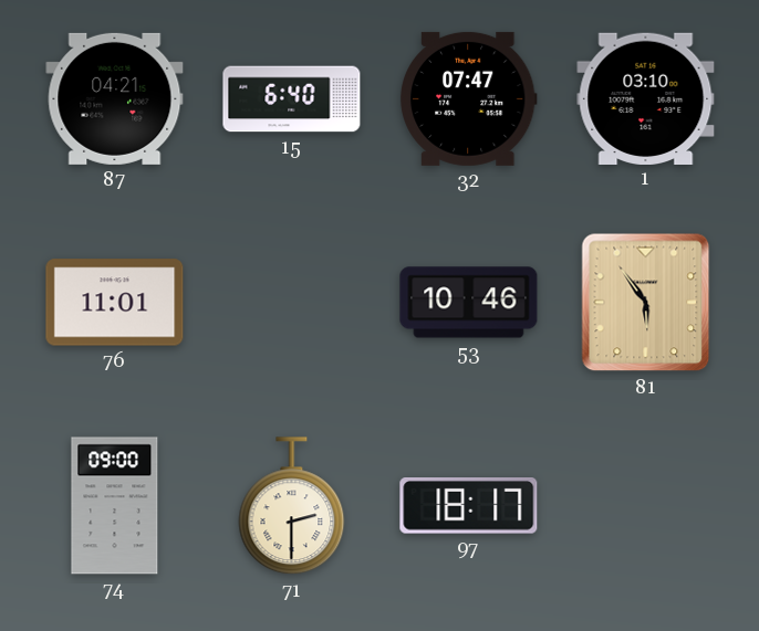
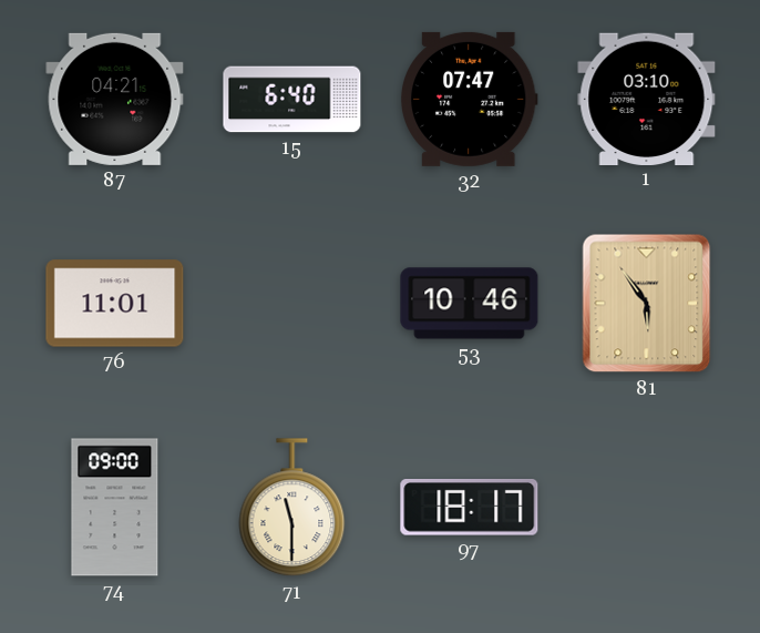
71: 2:30 -> 11:30 (292, 508)
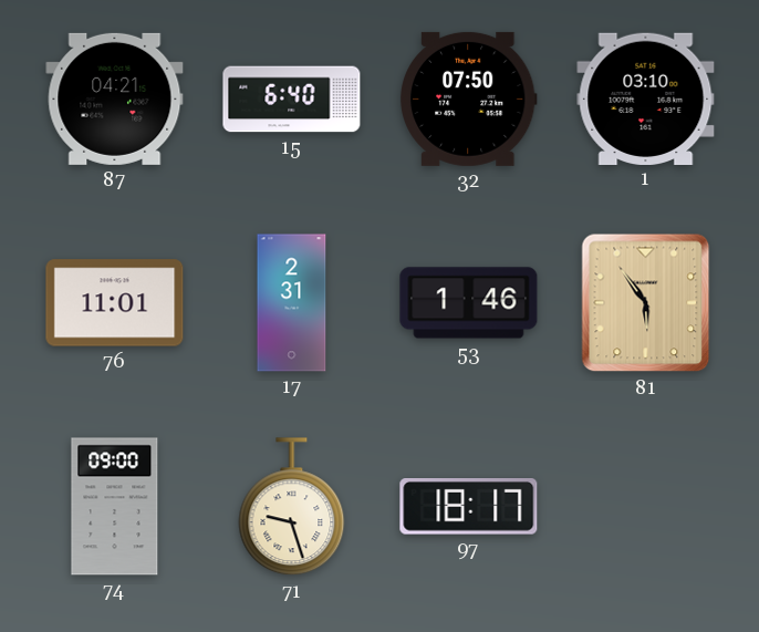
32: 07:47 -> 07:50 (468, 99)
17: none -> 2:31 (292, 303)
53: 10:46 -> 1:46 (469, 303)
71: 11:30 -> 9:27 (292, 507)
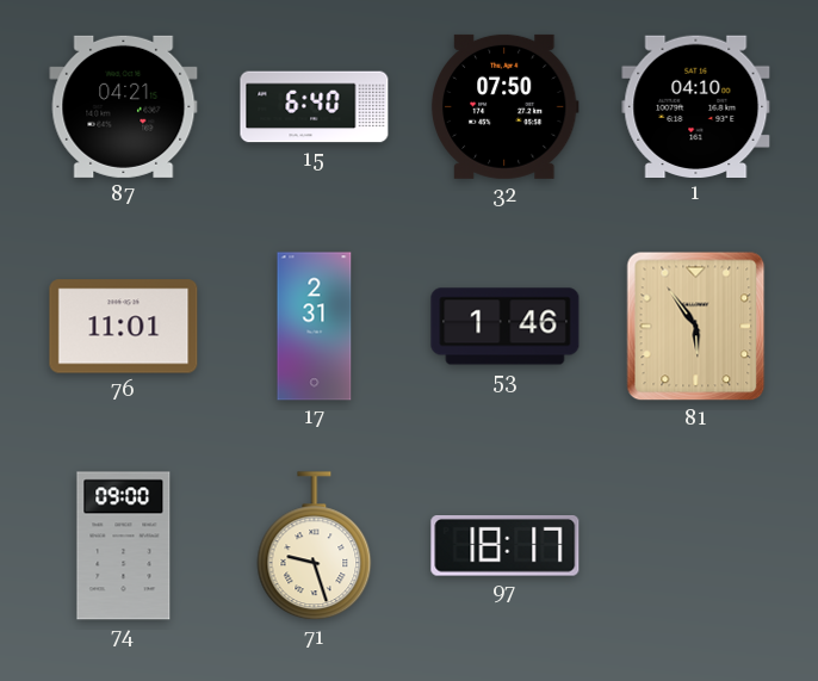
1: 03:10 -> 04:10 (696, 106)
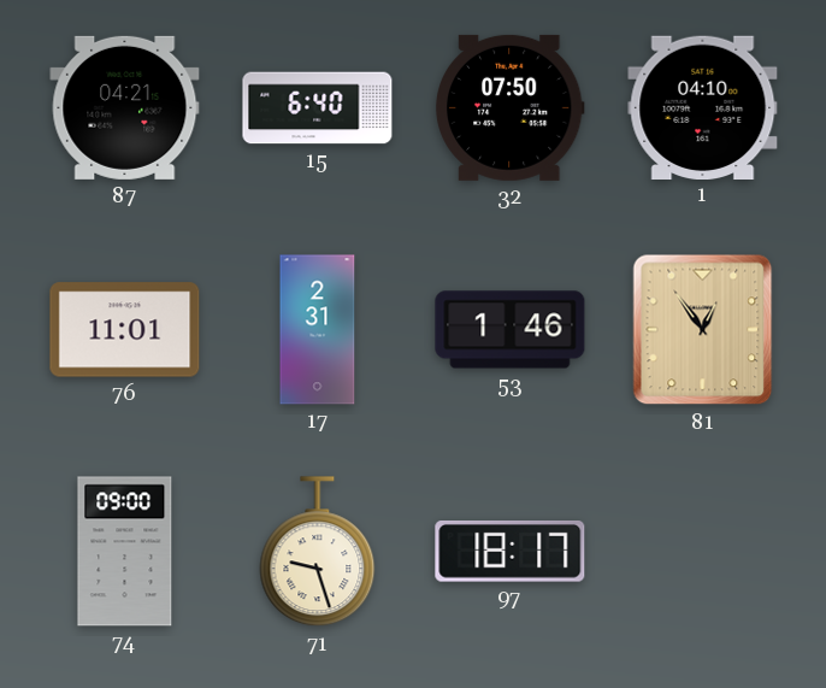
81: 5:54 -> 12:54 (703, 330)
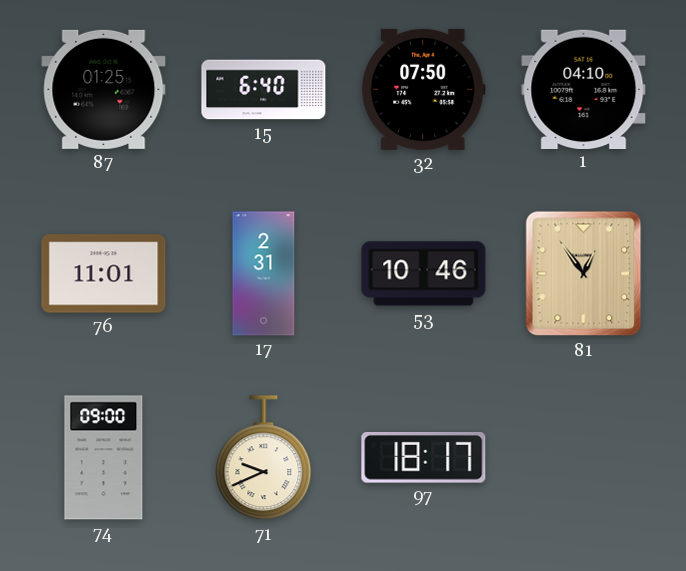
87: 04:21 -> 01:25 (104, 89)
53: 1:46 -> 10:46 (424, 274)
71: 9:27 -> 9:41 (264, 458)
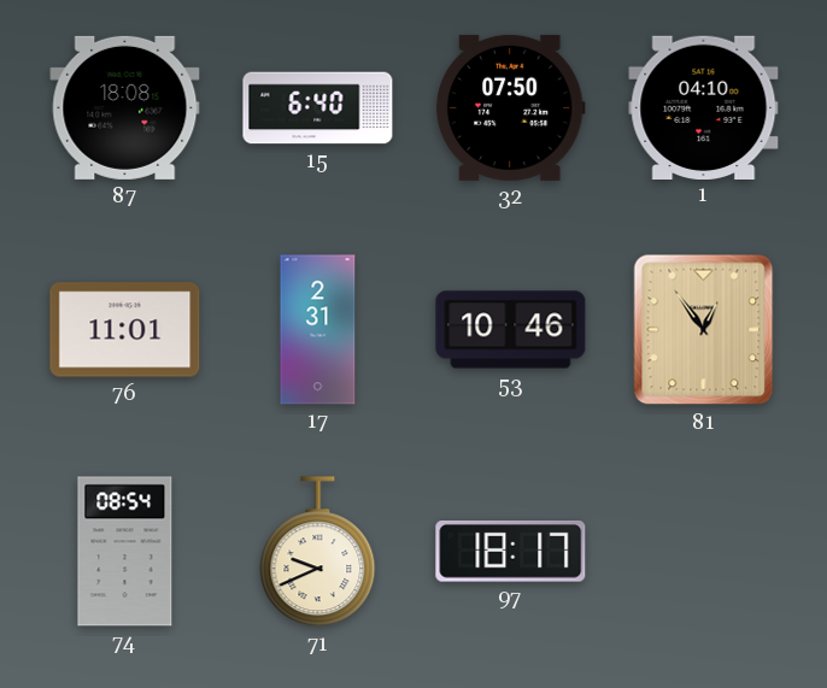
87: 01:25 -> 18:08 (125, 107)
74: 09:00 -> 08:54 (125, 552)
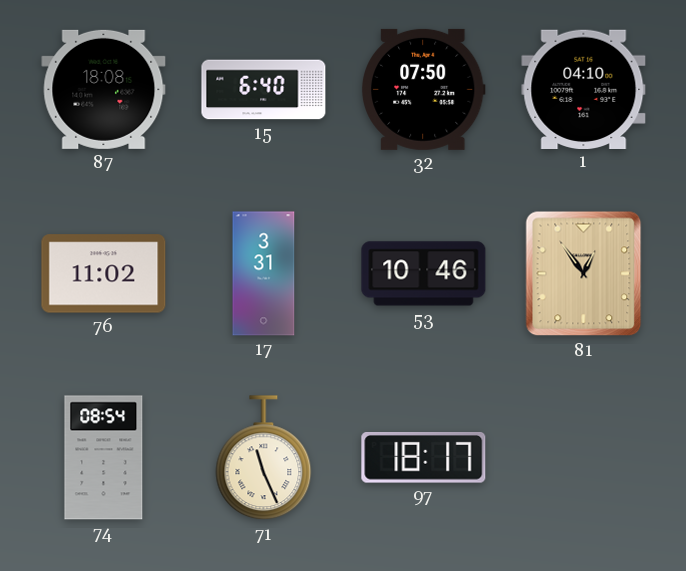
76: 11:01 -> 11:02 (104, 274)
17: 2:31 -> 3:31 (264, 274)
71: 9:41 -> 11:26 (264, 458)
